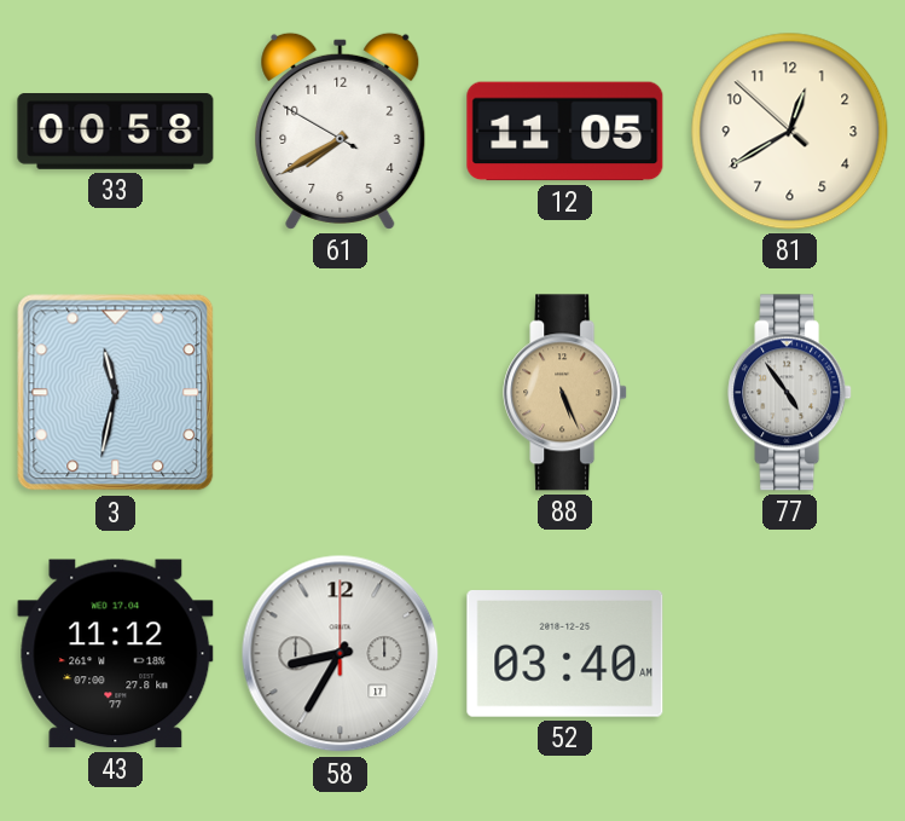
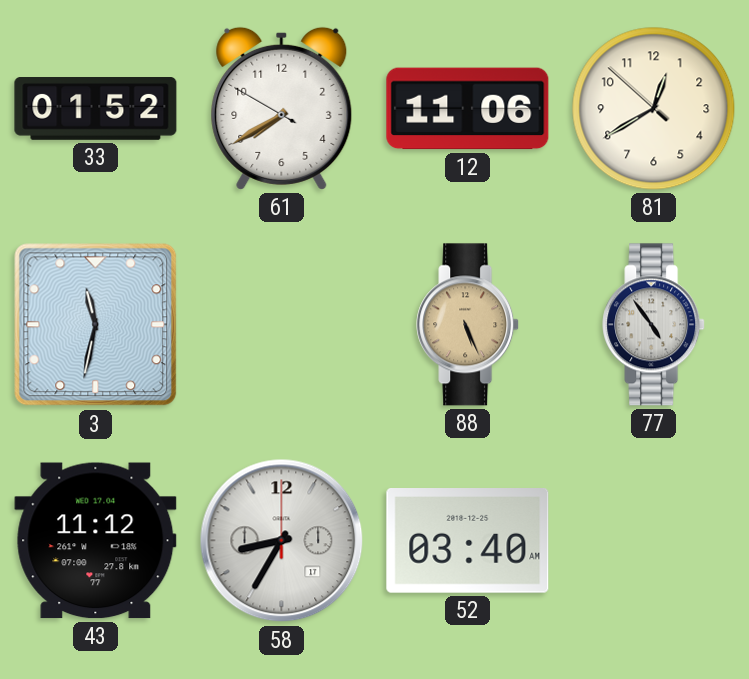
33: 00:58 -> 01:52 (96, 109)
12: 11:05 -> 11:06 (468, 109)
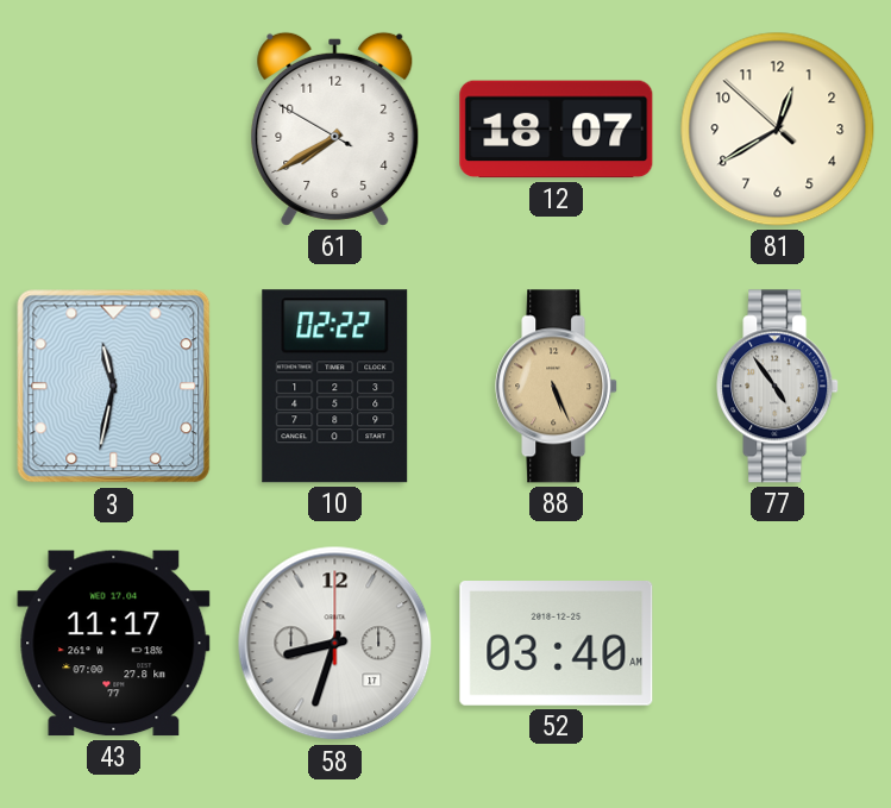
33: 01:52 -> none (96, 109)
12: 11:06 -> 18:07 (557, 130)
10: none -> 02:22 (335, 387)
43: 11:12 -> 11:17 (114, 644)
58: 8:35 -> 8:33 (335, 644)
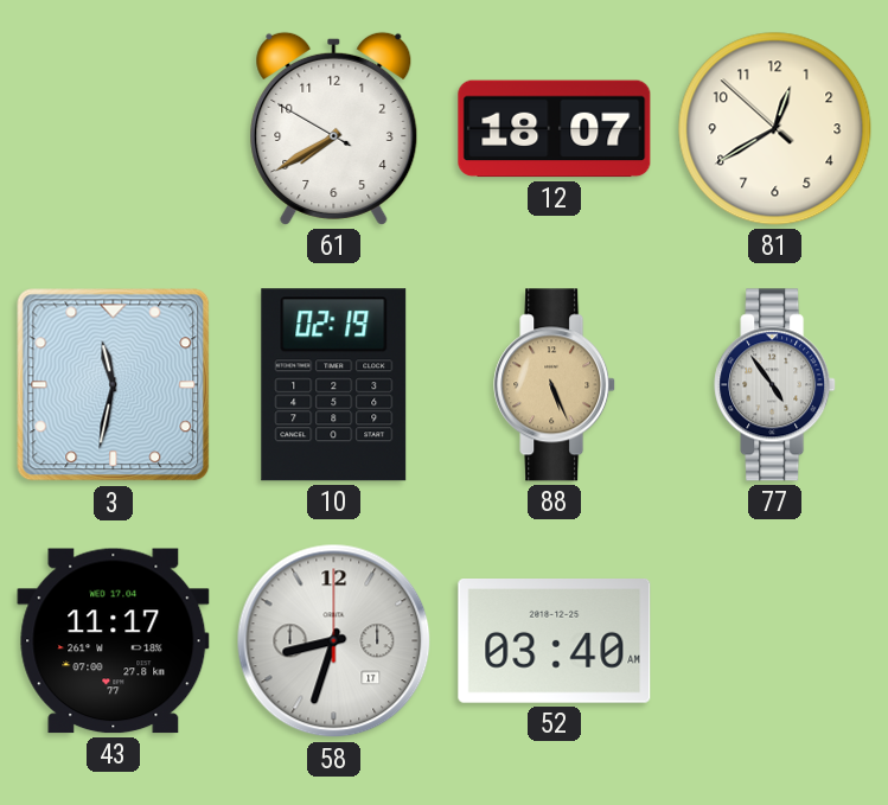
10: 02:22 -> 02:19 (334, 385)
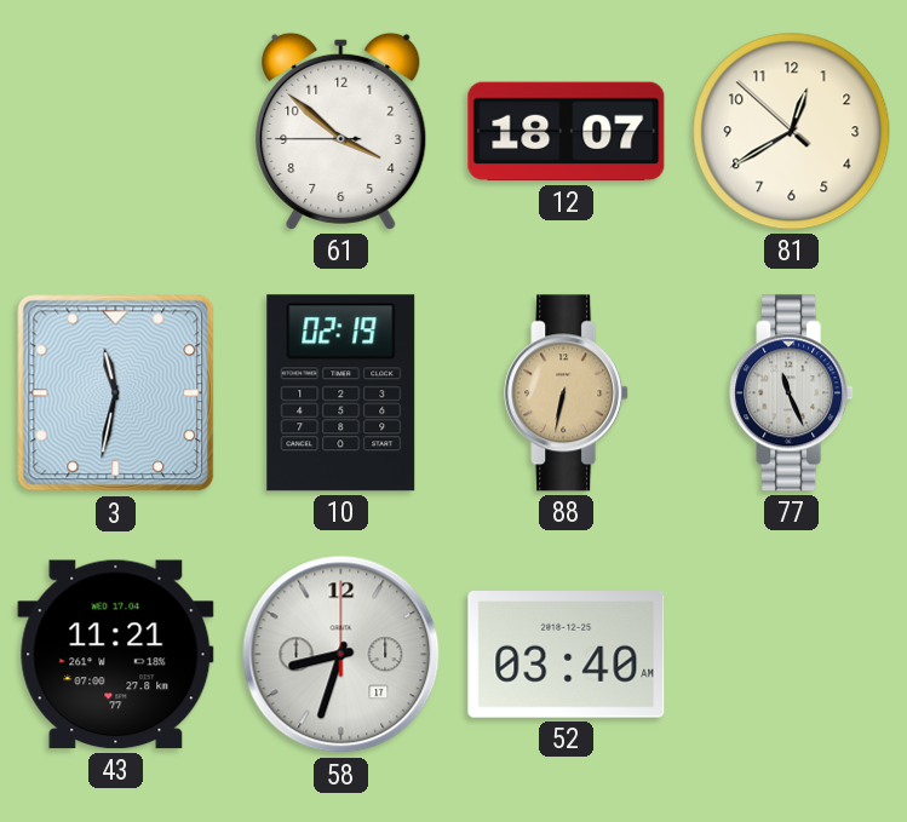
61: 7:39 -> 3:51 (341, 131)
88: 5:26 -> 6:32 (567, 393)
77: 4:54 -> 11:26 (792, 393)
43: 11:17 -> 11:21 (116, 655)
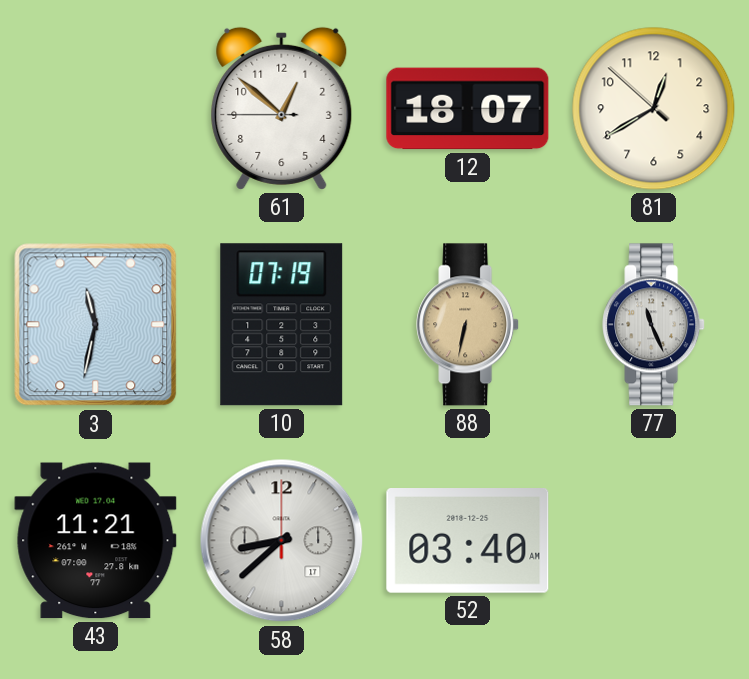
61: 3:51 -> 12:51 (282, 108)
10: 02:19 -> 07:19 (282, 325)
58: 8:33 -> 8:38 (282, 541)
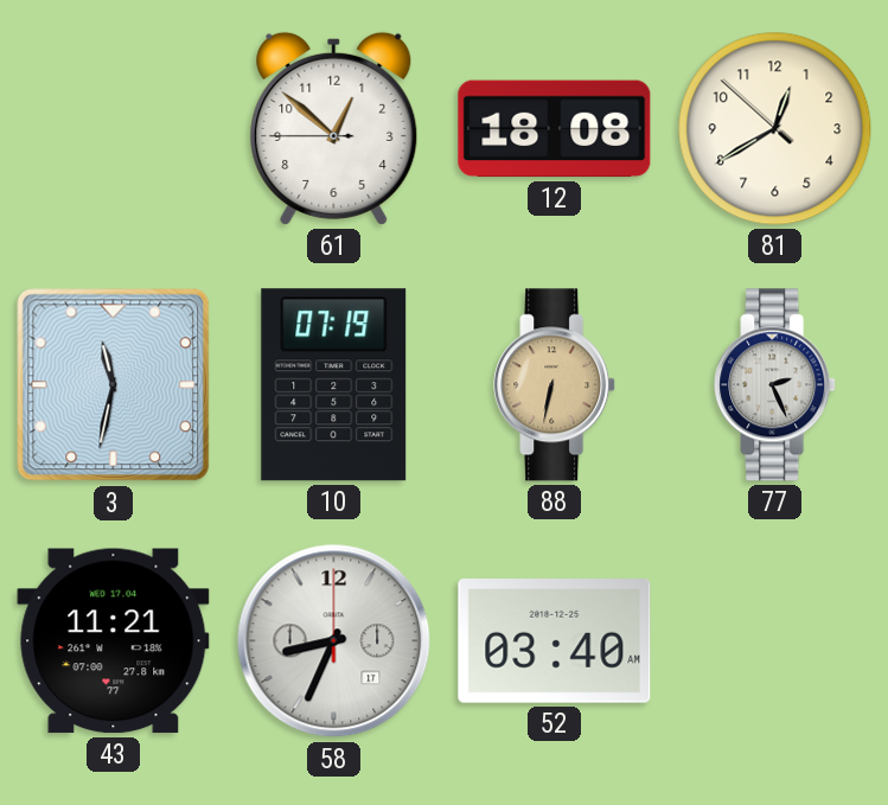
12: 18:07 -> 18:08 (555, 129)
77: 11:26 -> 2:26 (775, 385)
58: 8:38 -> 8:34 (334, 641)
